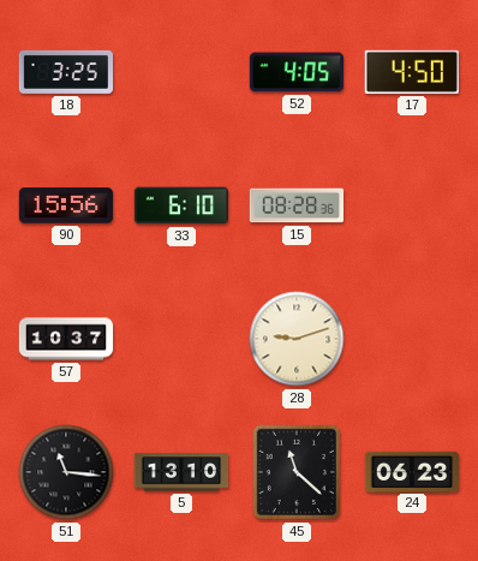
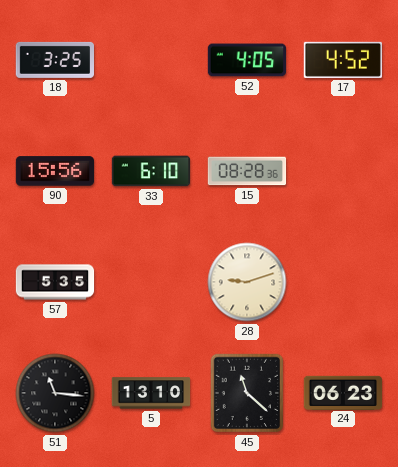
17: 4:50 -> 4:52 (342, 60)
57: 10:37 -> 5:35 (55, 282)
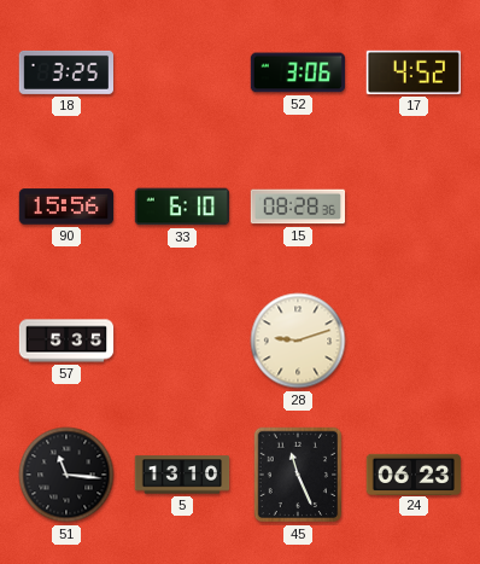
52: 4:05 -> 3:06 (298, 72)
45: 11:22 -> 11:26 (297, 475)
